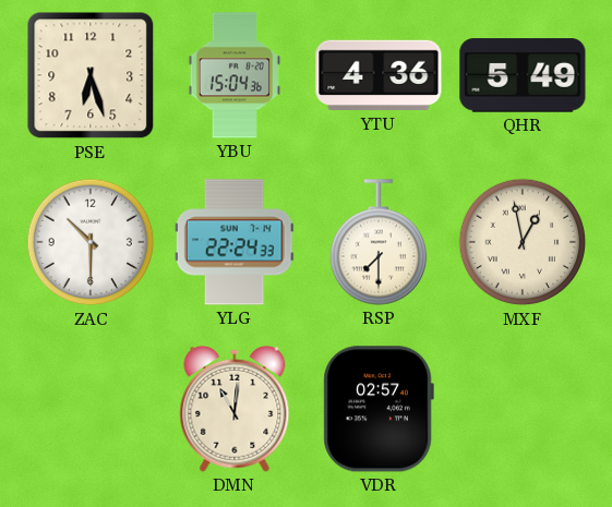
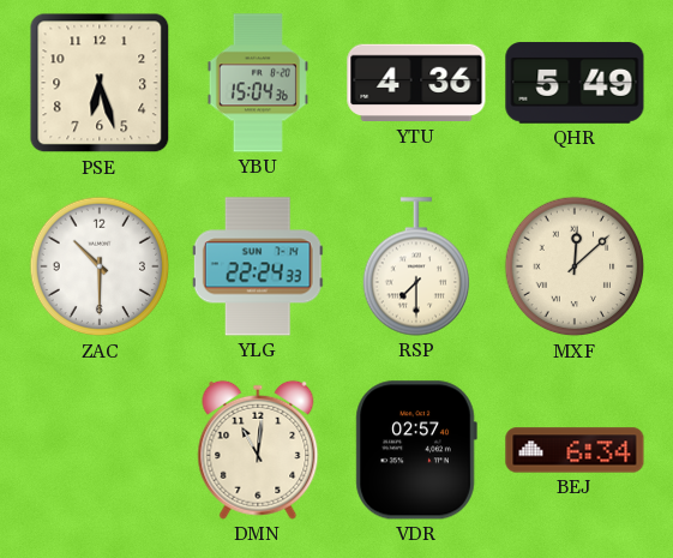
MXF: 12:58 -> 12:08 (575, 266)
BEJ: none -> 6:34 (575, 450)
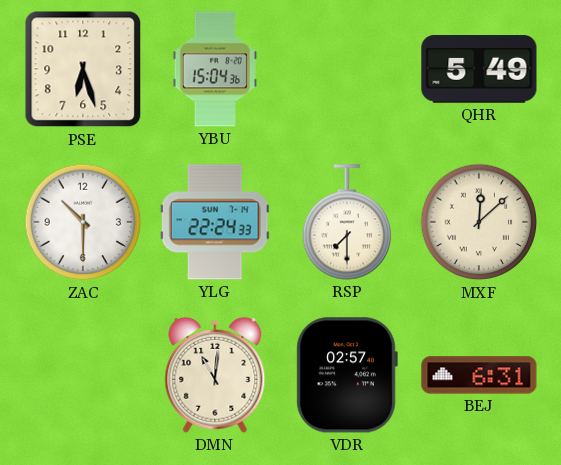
YTU: 4:36 -> none (416, 83)
BEJ: 6:34 -> 6:31 (479, 375)
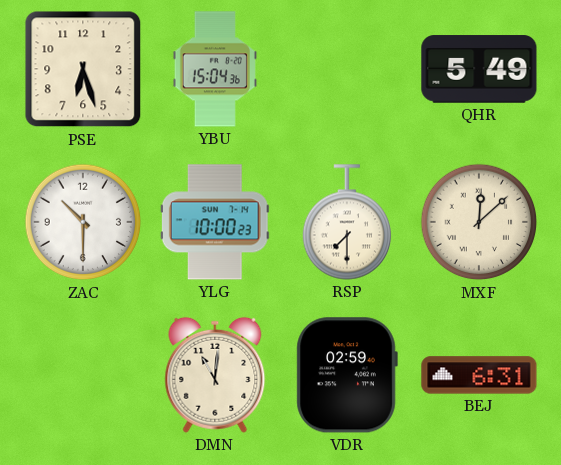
YLG: 22:24 -> 10:00 (215, 222)
VDR: 02:57 -> 02:59 (347, 375)
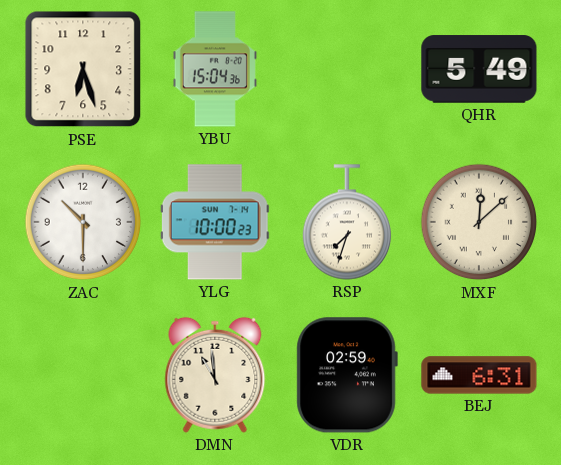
RSP: 7:30 -> 7:33 (346, 222)
DMN: 11:01 -> 10:59 (215, 375)
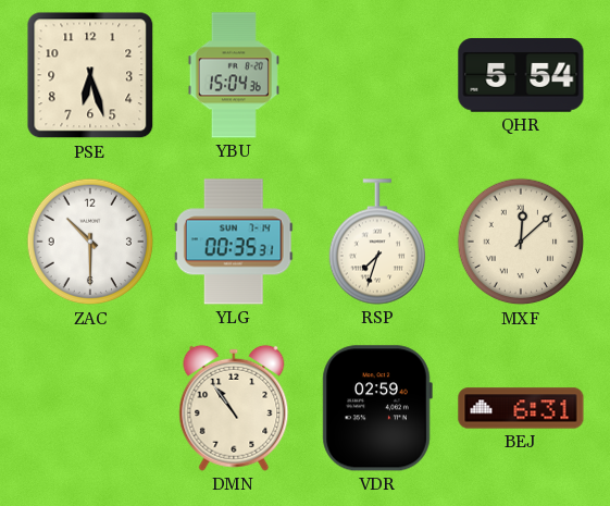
QHR: 5:49 -> 5:54 (521, 75)
YLG: 10:00 -> 00:35 (234, 242)
DMN: 10:59 -> 10:54 (234, 408)
